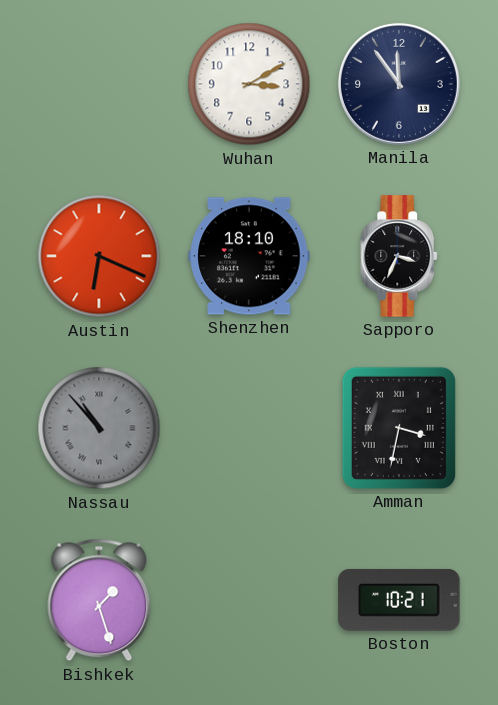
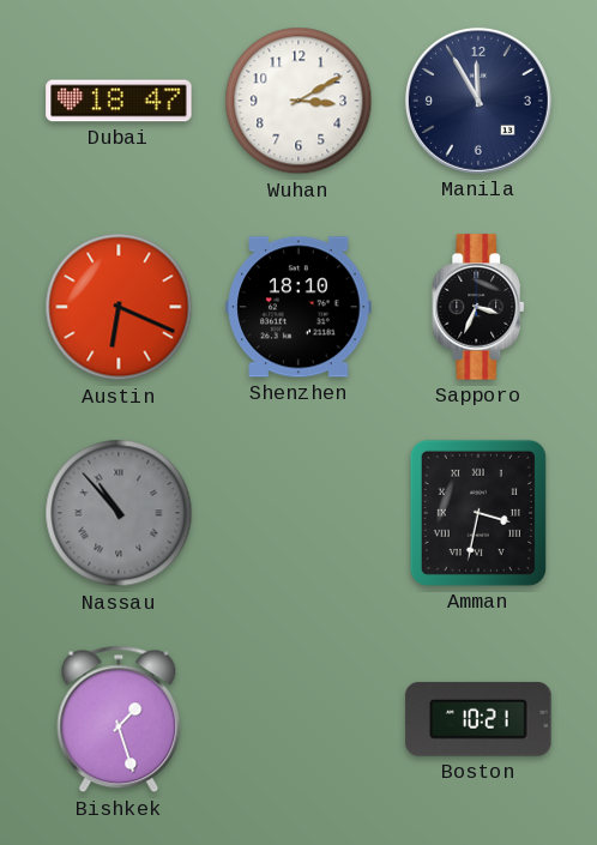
Dubai: none -> 18:47 (119, 101)
Manila: 11:54 -> 11:55 (478, 101)
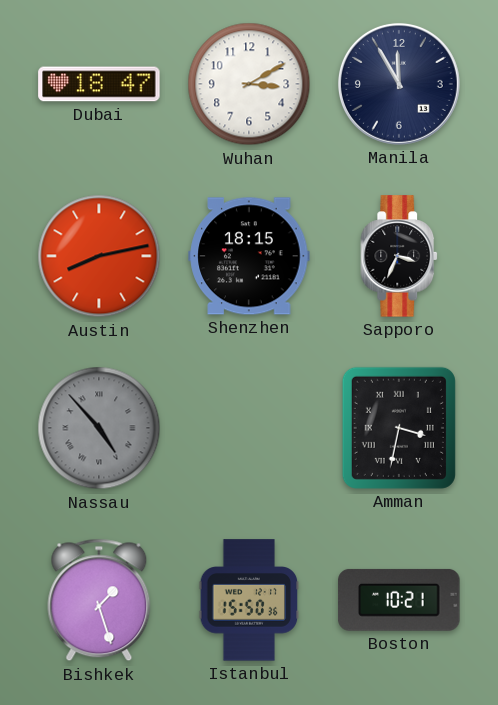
Austin: 6:19 -> 8:13 (99, 256)
Shenzhen: 18:10 -> 18:15 (249, 256)
Nassau: 10:53 -> 4:53 (99, 428)
Istanbul: none -> 15:50 (249, 600)
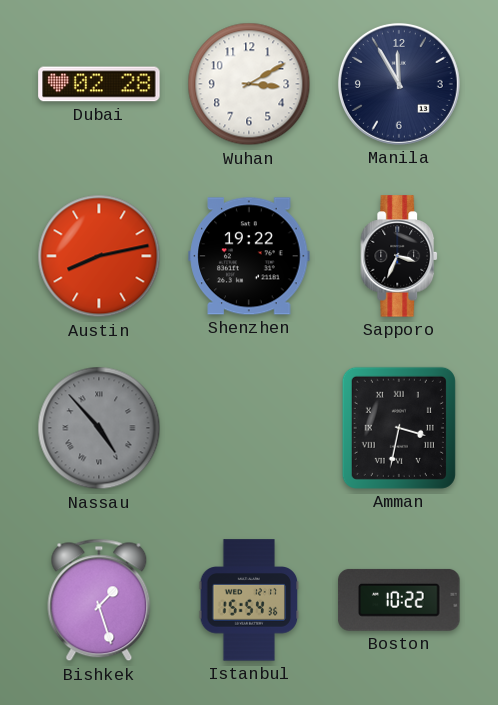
Dubai: 18:47 -> 02:28 (99, 84)
Shenzhen: 18:15 -> 19:22 (249, 256)
Istanbul: 15:50 -> 15:54 (249, 600)
Boston: 10:21 -> 10:22 (399, 600)
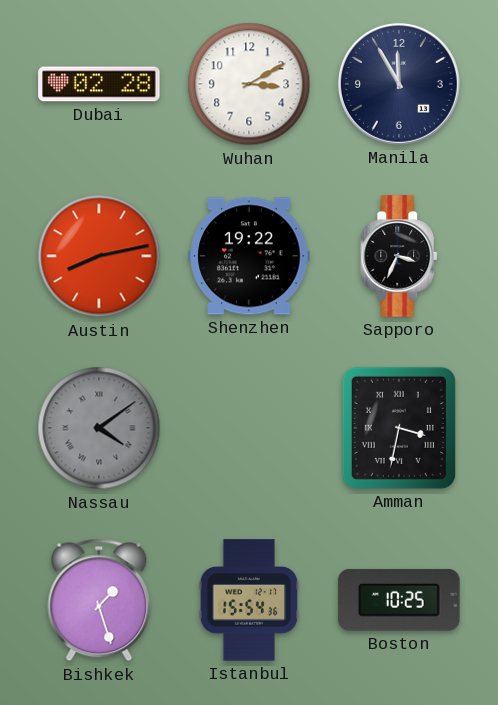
Nassau: 4:53 -> 4:09 (99, 428)
Boston: 10:22 -> 10:25 (399, 600)
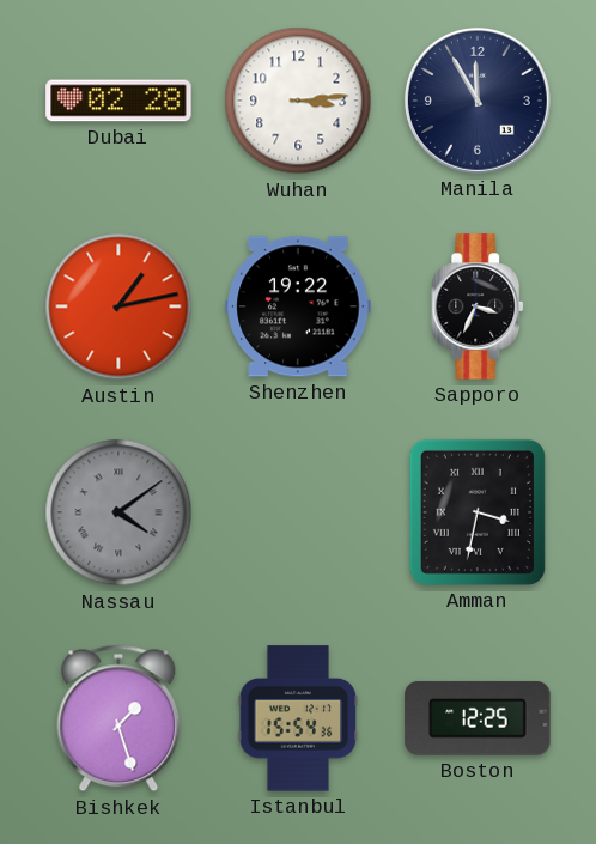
Wuhan: 3:10 -> 3:14 (298, 101)
Austin: 8:13 -> 1:13 (118, 306)
Boston: 10:25 -> 12:25 (478, 718)
